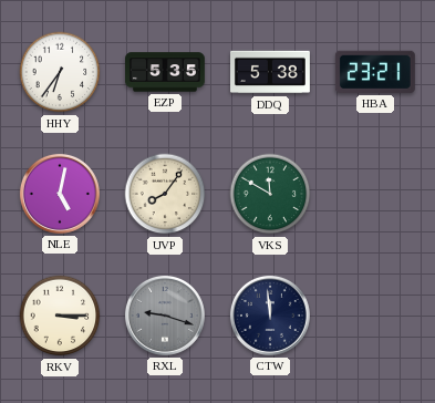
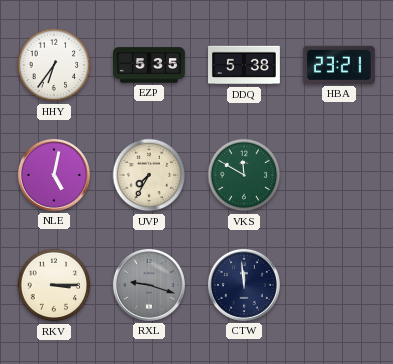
UVP: 8:06 -> 7:35 (149, 175)
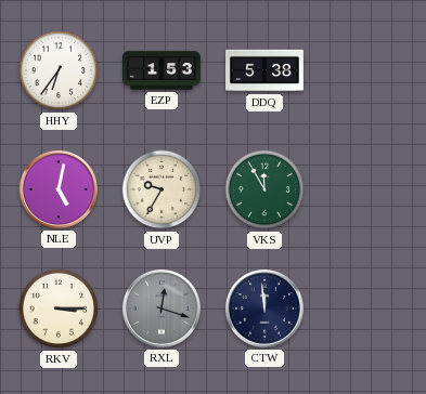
EZP: 5:35 -> 1:53 (163, 70)
HBA: 23:21 -> none (339, 65)
UVP: 7:35 -> 9:35 (162, 189)
VKS: 11:50 -> 11:55 (264, 189)
RXL: 9:18 -> 12:18 (162, 308)
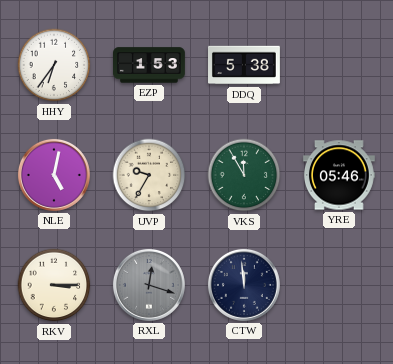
YRE: none -> 05:46 (340, 175)
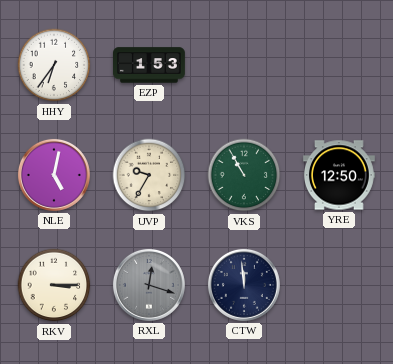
DDQ: 5:38 -> none (245, 65)
VKS: 11:55 -> 10:55 (244, 175)
YRE: 05:46 -> 12:50 (340, 175)
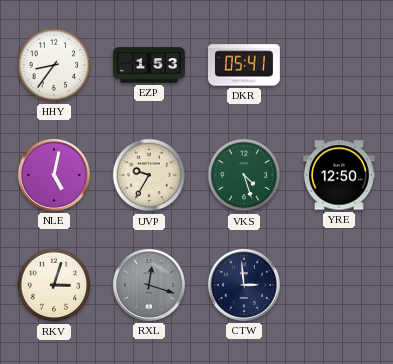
HHY: 6:36 -> 8:36 (54, 65)
DKR: none -> 05:41 (244, 65)
VKS: 10:55 -> 4:27 (244, 175)
RKV: 3:15 -> 3:03 (54, 285)
CTW: 11:59 -> 2:59 (244, 285)
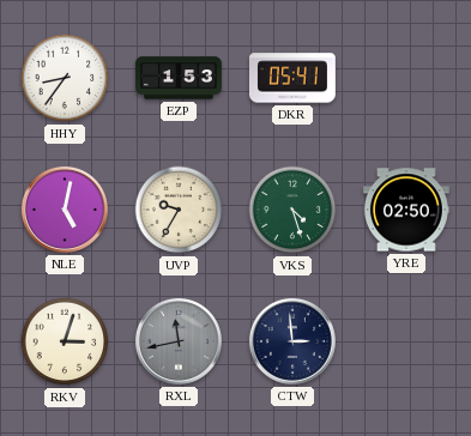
YRE: 12:50 -> 02:50 (407, 210)
RXL: 12:18 -> 11:43 (179, 341)
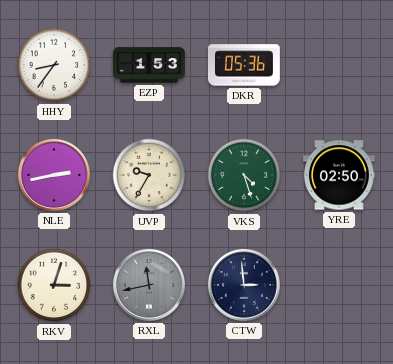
DKR: 05:41 -> 05:36 (244, 65)
NLE: 5:02 -> 2:43 (54, 175)
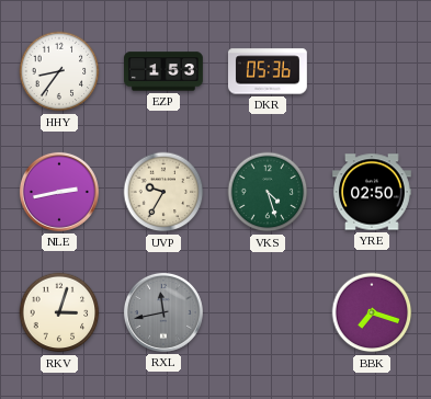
CTW: 2:59 -> none (244, 285)
BBK: none -> 7:18 (372, 312)
